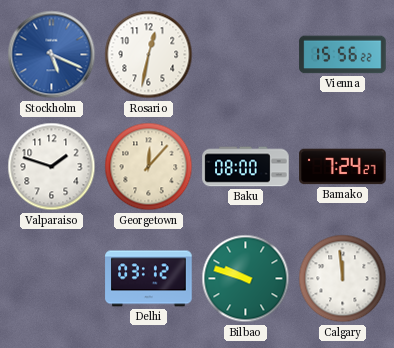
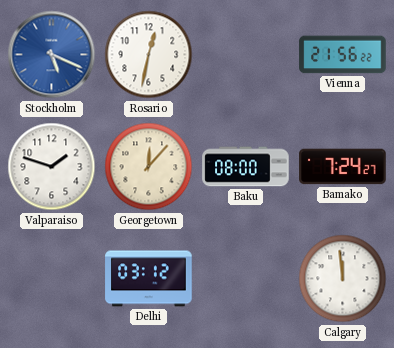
Vienna: 15:56 -> 21:56 (343, 55)
Bilbao: 9:48 -> none (246, 279)
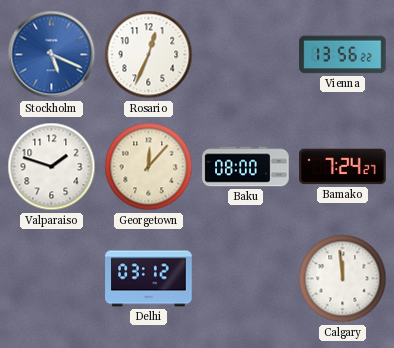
Rosario: 12:32 -> 12:34 (149, 55)
Vienna: 21:56 -> 13:56 (343, 55)
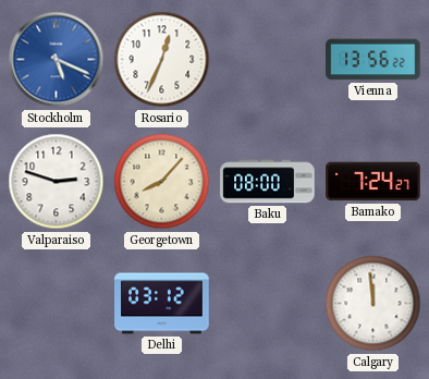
Valparaiso: 1:48 -> 2:48 (57, 182)
Georgetown: 12:07 -> 8:07 (162, 182)
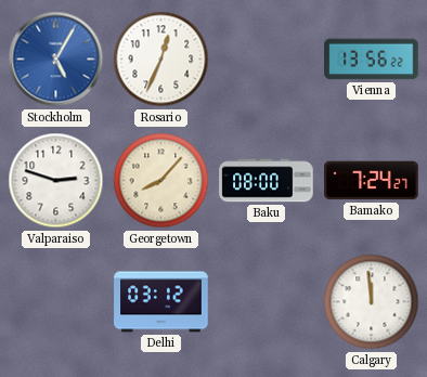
Stockholm: 5:19 -> 5:05 (56, 60)
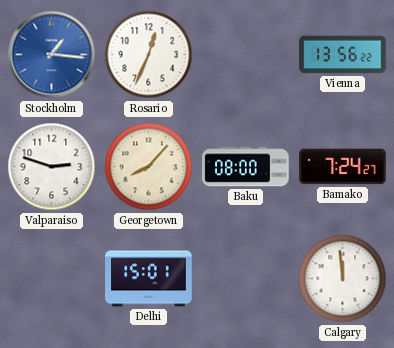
Stockholm: 5:05 -> 1:16 (52, 55)
Delhi: 03:12 -> 15:01 (149, 279)
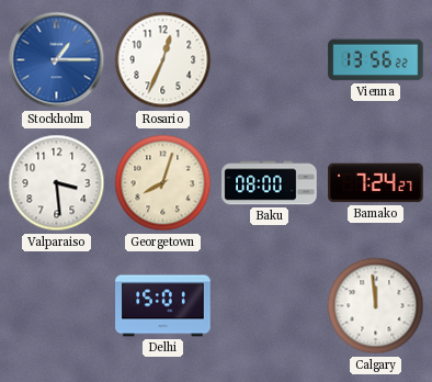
Stockholm: 1:16 -> 1:15 (57, 60)
Valparaiso: 2:48 -> 3:29 (57, 183)
Georgetown: 8:07 -> 8:03 (163, 183)
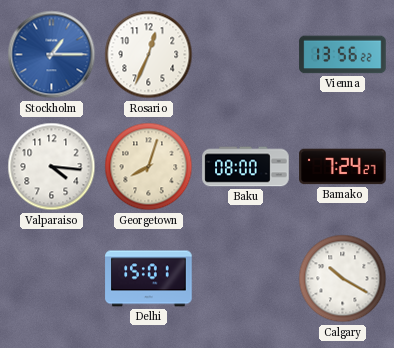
Valparaiso: 3:29 -> 4:16 (52, 167)
Calgary: 11:59 -> 10:20 (343, 279)
